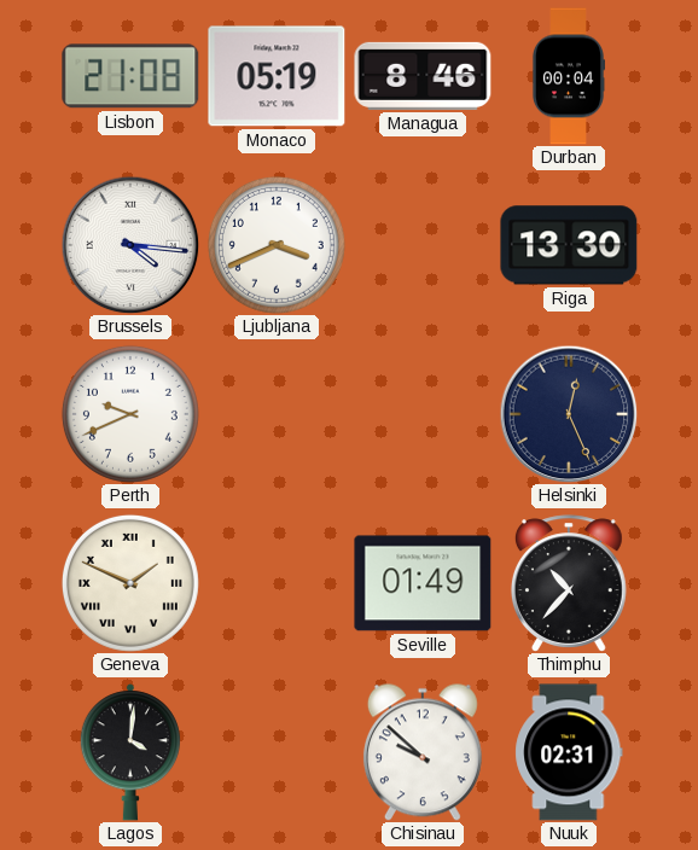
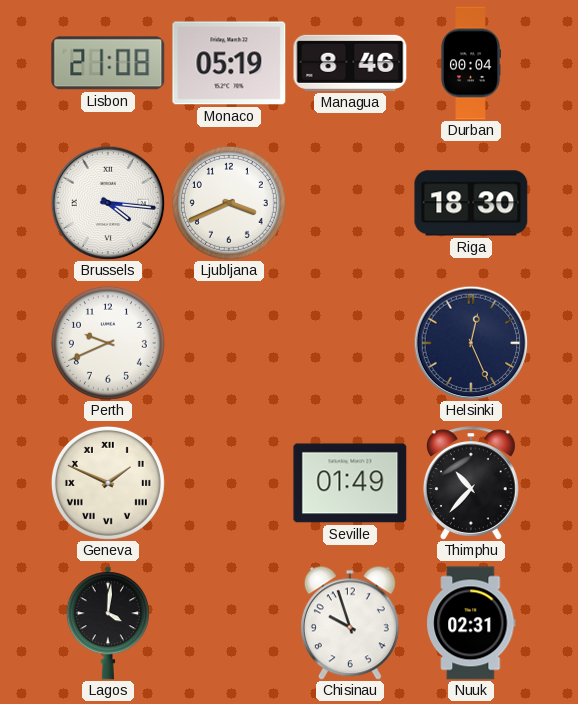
Riga: 13:30 -> 18:30 (471, 203)
Chisinau: 9:52 -> 9:57 (350, 623)
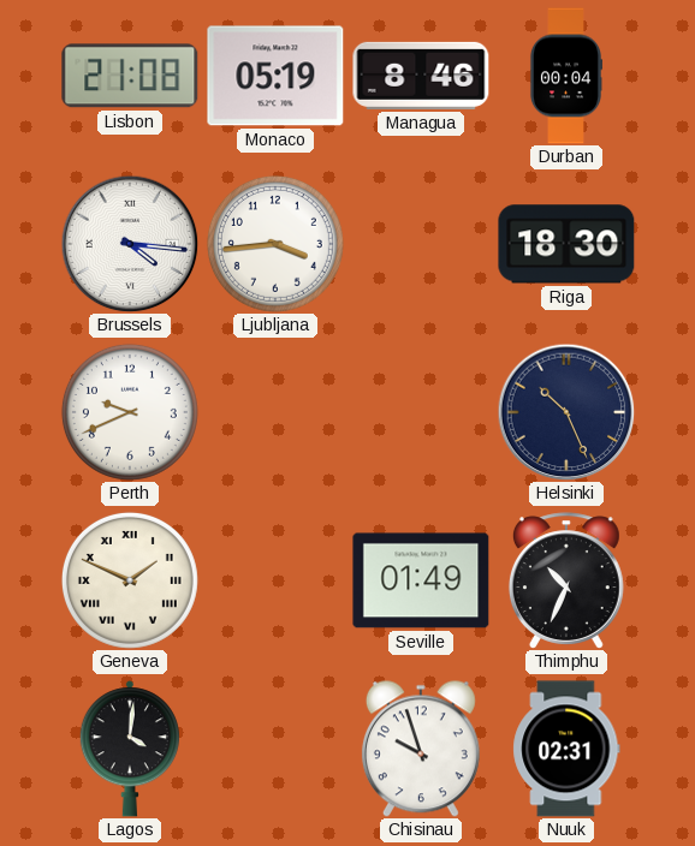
Ljubljana: 3:41 -> 3:44 (275, 244)
Helsinki: 12:26 -> 10:26 (566, 412)
Thimphu: 10:37 -> 10:34 (566, 580)
